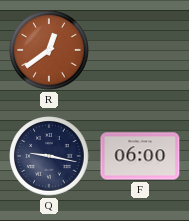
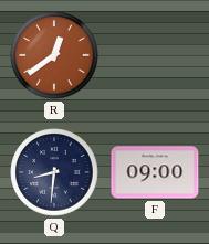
Q: 9:17 -> 8:31 (54, 172)
F: 06:00 -> 09:00 (155, 172)
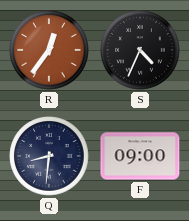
R: 12:39 -> 12:36 (49, 50)
S: none -> 4:34 (140, 50)
